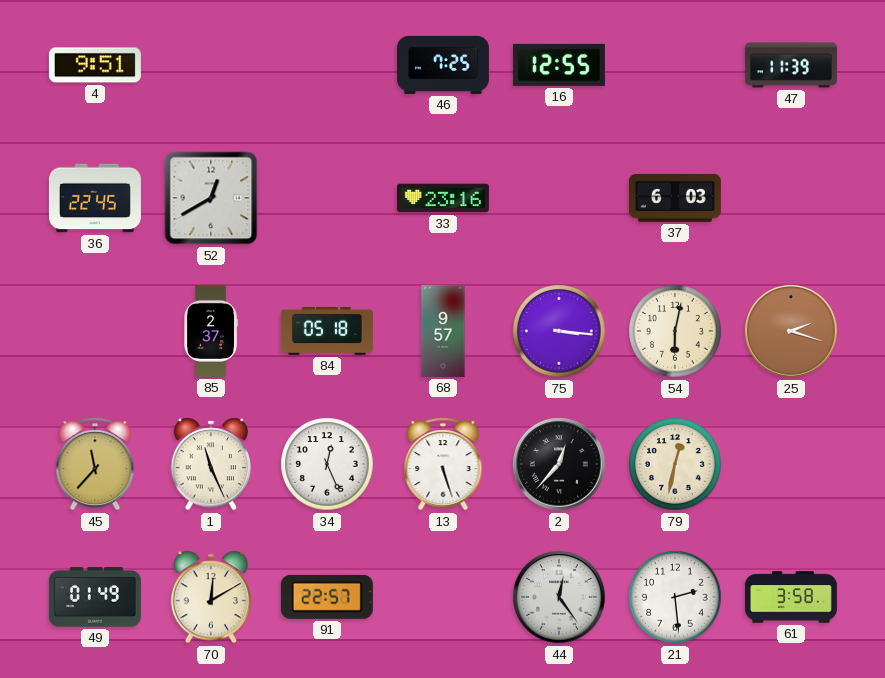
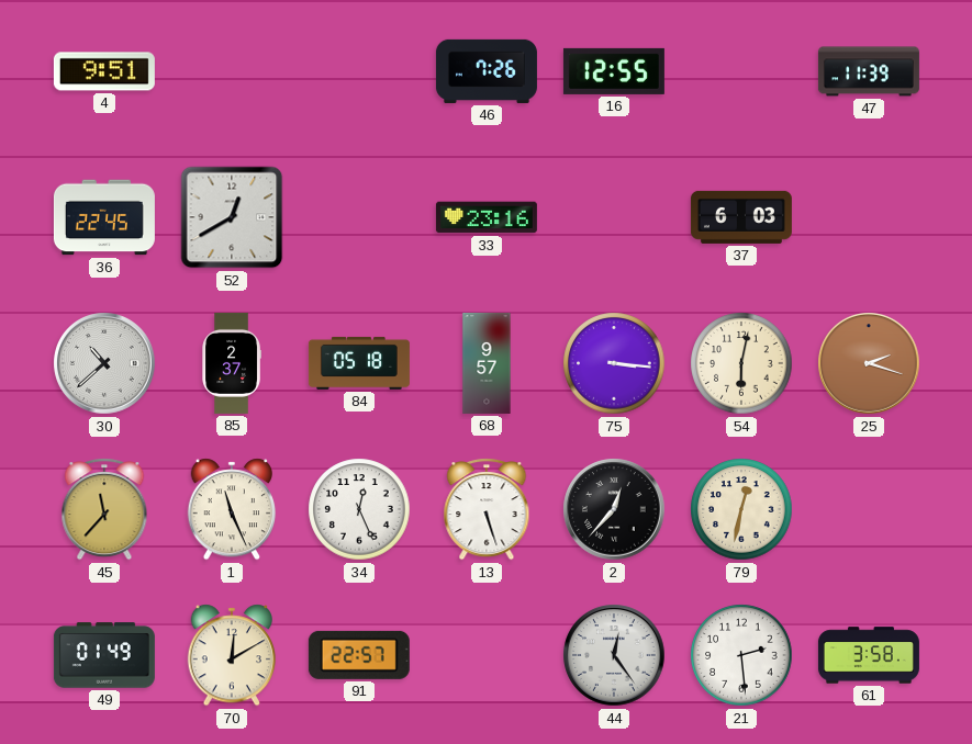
46: 7:25 -> 7:26 (487, 71)
30: none -> 10:38 (104, 363)
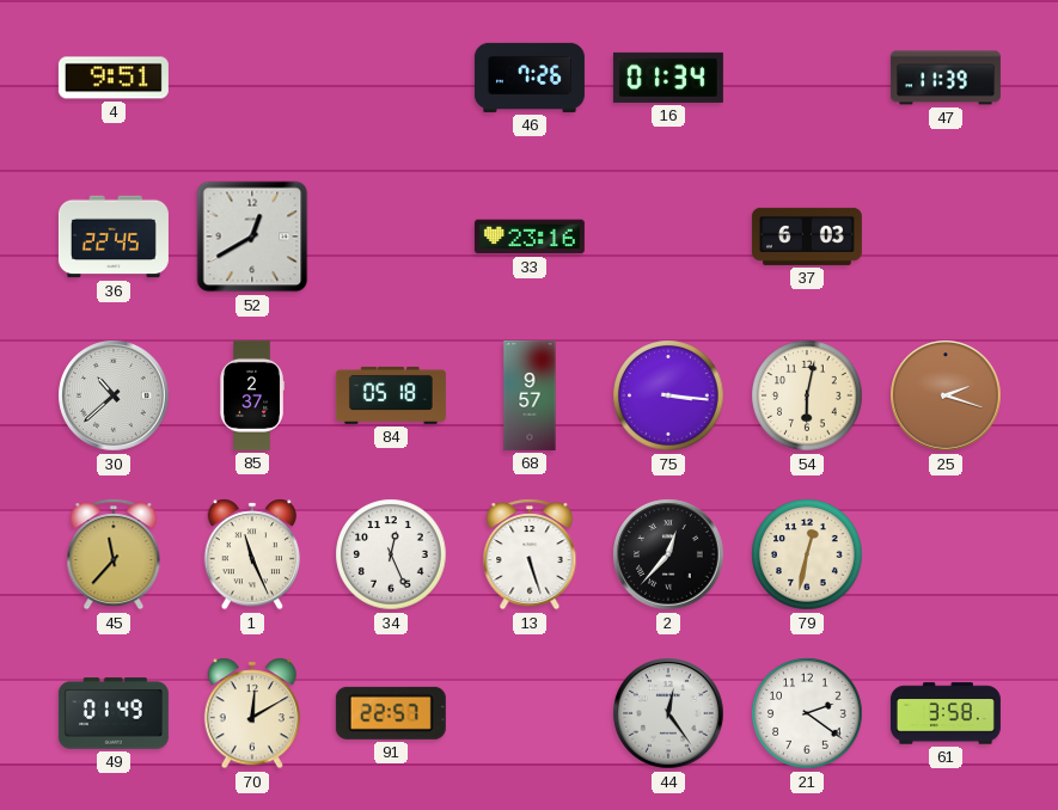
16: 12:55 -> 01:34 (668, 78)
21: 2:29 -> 2:21 (807, 713)
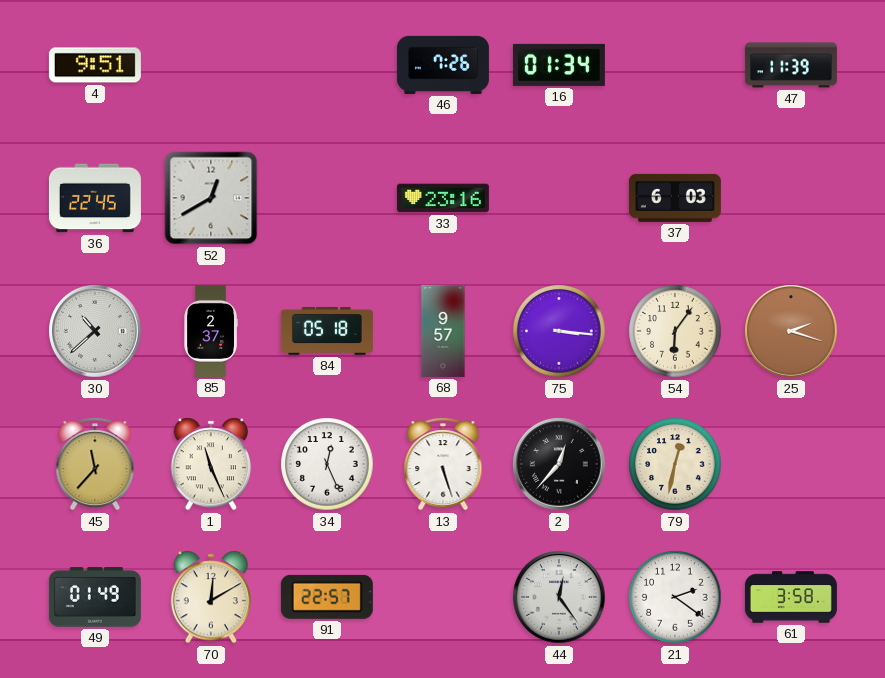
54: 6:02 -> 6:06 (675, 331)
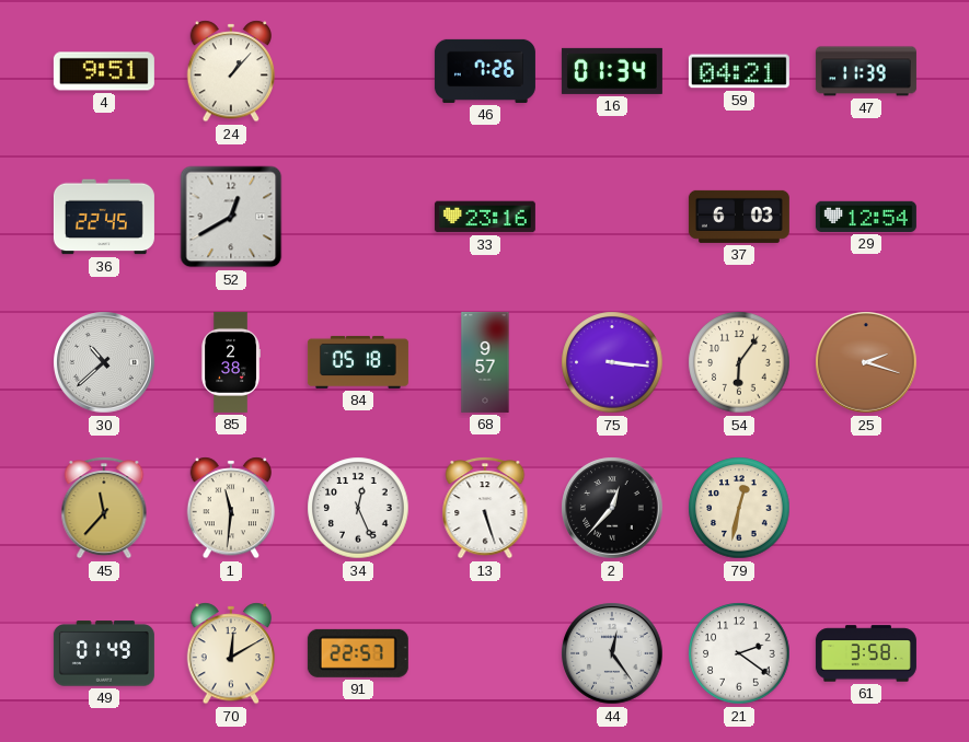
24: none -> 1:07 (231, 71)
59: none -> 04:21 (739, 71)
29: none -> 12:54 (866, 217)
85: 2:37 -> 2:38 (231, 362)
1: 11:26 -> 11:31 (231, 508)
